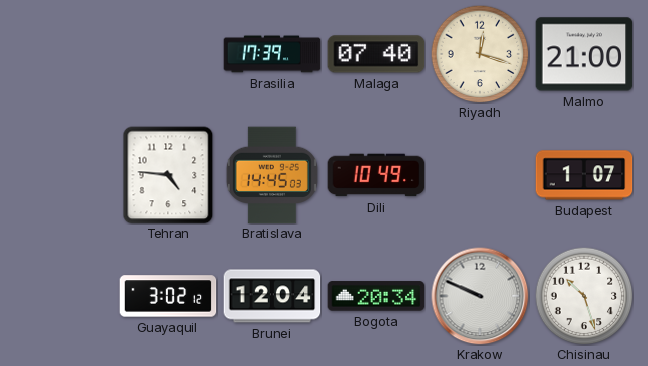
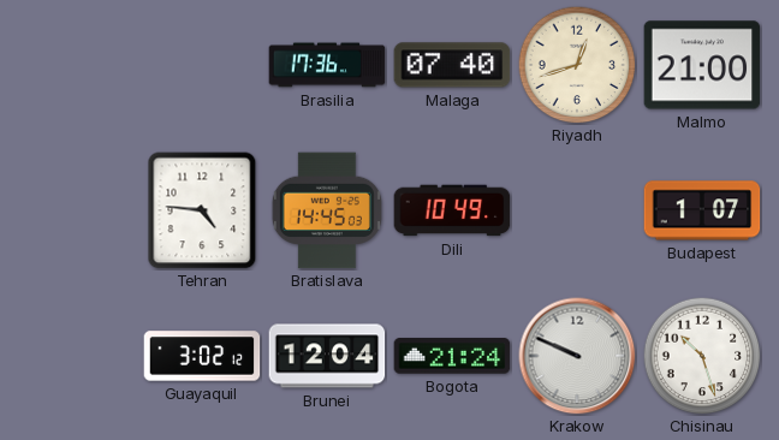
Brasilia: 17:39 -> 17:36 (327, 65)
Riyadh: 12:18 -> 12:42 (577, 65)
Bogota: 20:34 -> 21:24 (452, 356)
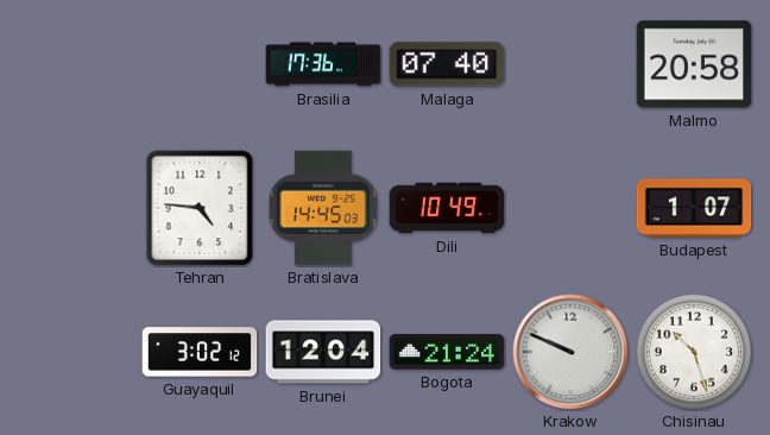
Riyadh: 12:42 -> none (577, 65)
Malmo: 21:00 -> 20:58 (694, 64)
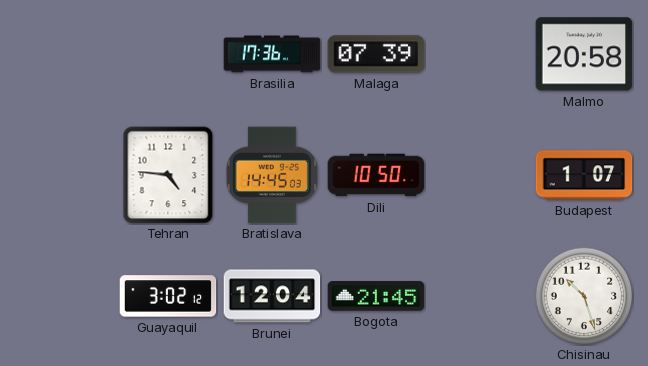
Malaga: 07:40 -> 07:39 (376, 54)
Dili: 10:49 -> 10:50 (376, 175)
Bogota: 21:24 -> 21:45 (376, 296)
Krakow: 9:49 -> none (570, 352)
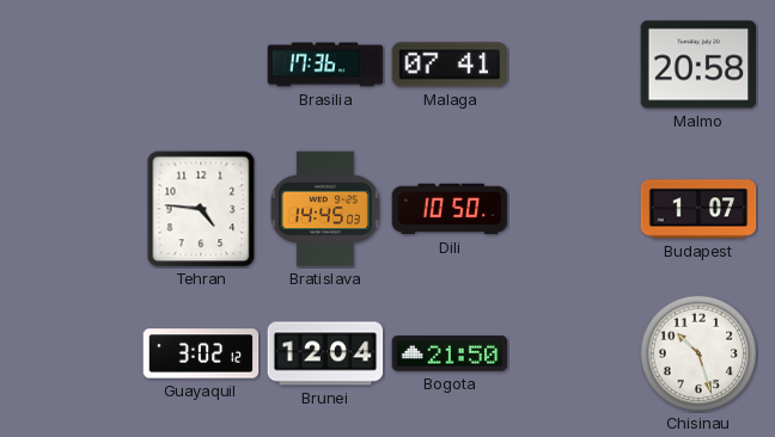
Malaga: 07:39 -> 07:41 (450, 64)
Bogota: 21:45 -> 21:50 (450, 353)
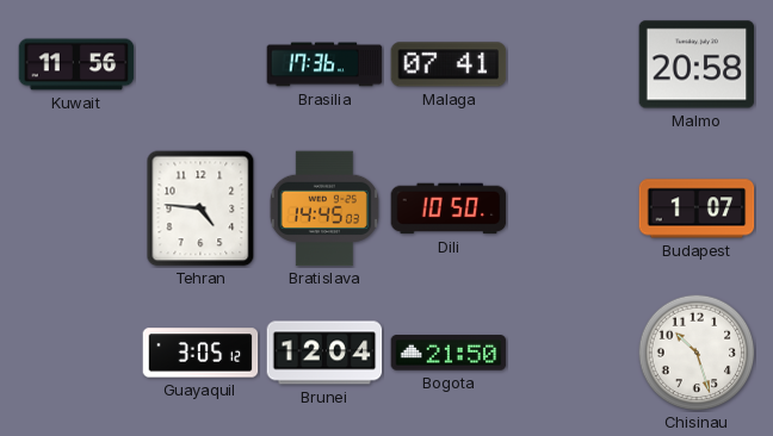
Kuwait: none -> 11:56 (76, 64)
Guayaquil: 3:02 -> 3:05 (200, 353)
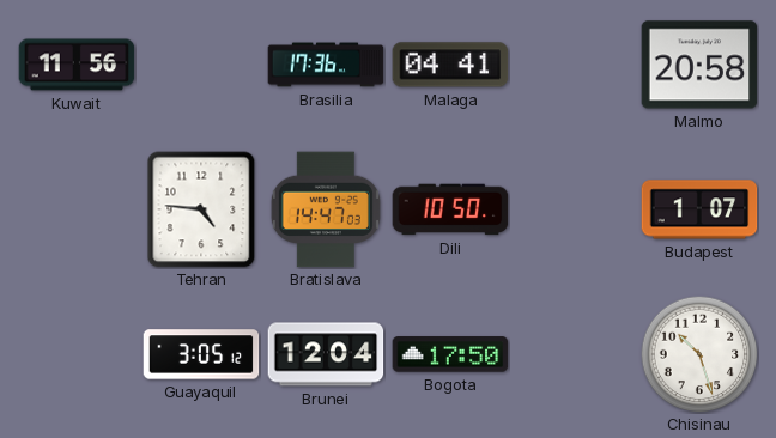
Malaga: 07:41 -> 04:41 (450, 65)
Bratislava: 14:45 -> 14:47 (326, 209)
Bogota: 21:50 -> 17:50 (450, 354)
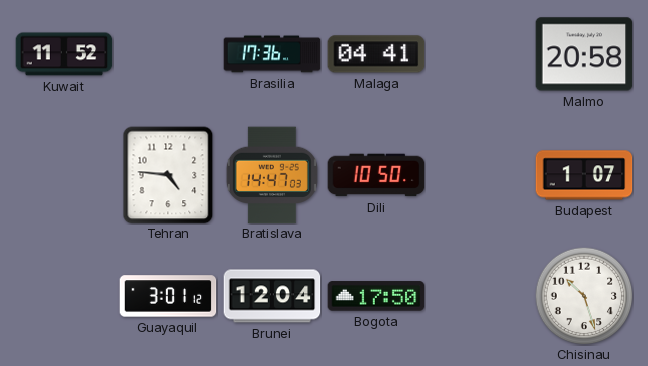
Kuwait: 11:56 -> 11:52 (64, 54)
Guayaquil: 3:05 -> 3:01 (168, 296)
